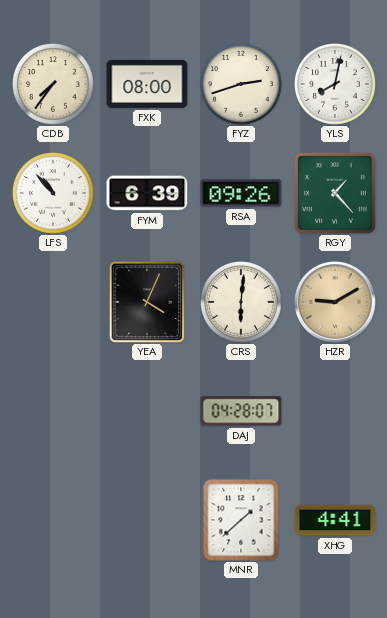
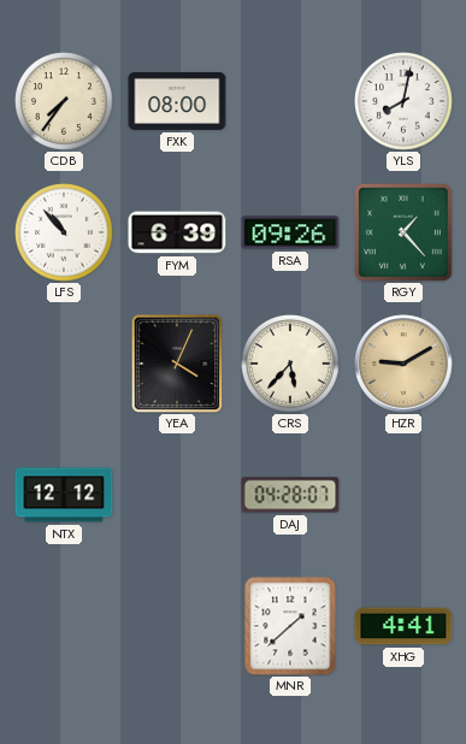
FYZ: 2:42 -> none (242, 85)
CRS: 6:01 -> 5:37 (291, 365)
NTX: none -> 12:12 (64, 495)
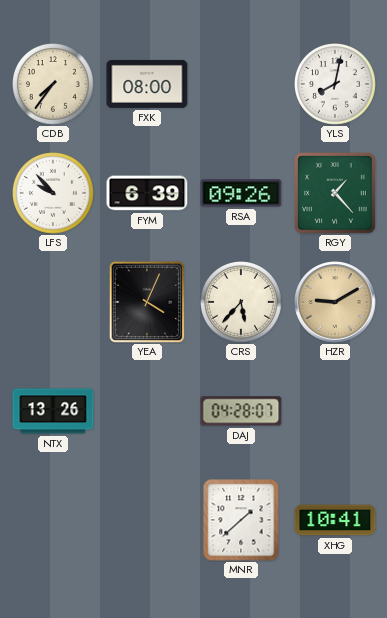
LFS: 10:53 -> 9:53 (54, 194)
NTX: 12:12 -> 13:26 (53, 411)
XHG: 4:41 -> 10:41 (335, 520)
